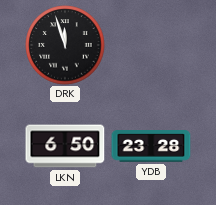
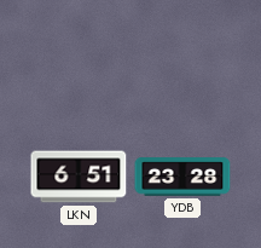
DRK: 11:57 -> none (65, 45)
LKN: 6:50 -> 6:51 (79, 177)
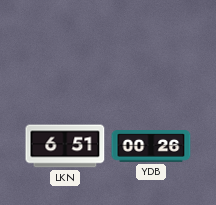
YDB: 23:28 -> 00:26 (151, 146)
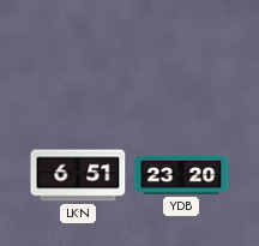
YDB: 00:26 -> 23:20 (181, 175)
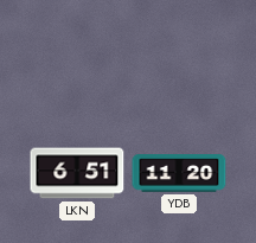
YDB: 23:20 -> 11:20 (179, 173)
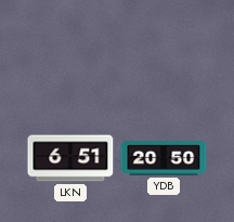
YDB: 11:20 -> 20:50 (164, 158)
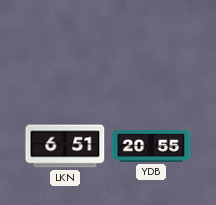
YDB: 20:50 -> 20:55 (151, 146)
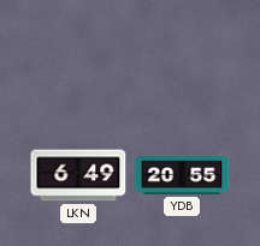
LKN: 6:51 -> 6:49 (78, 175)
